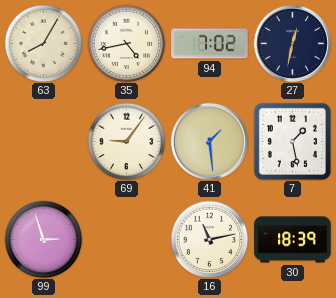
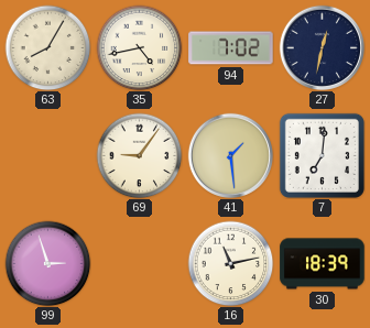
7: 1:28 -> 7:01 (322, 155)
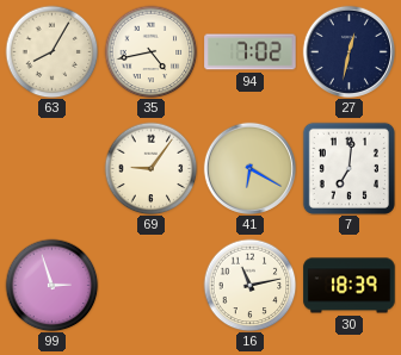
41: 1:29 -> 6:20 (249, 168)
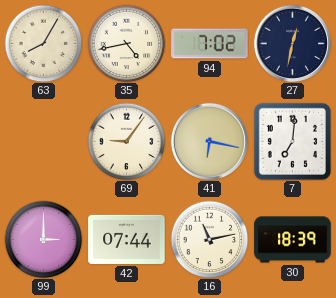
41: 6:20 -> 6:17 (209, 141)
99: 2:57 -> 3:00 (43, 239)
42: none -> 07:44 (127, 239)
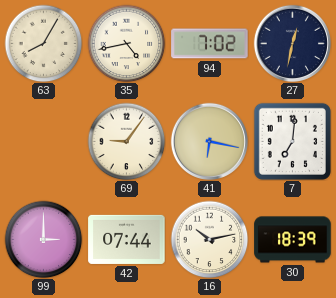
16: 11:13 -> 10:13 (209, 239)
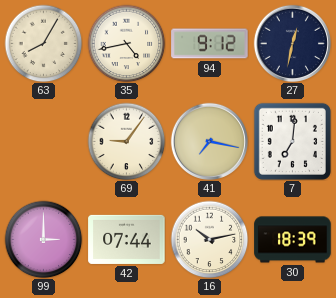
94: 7:02 -> 9:12 (210, 44)
41: 6:17 -> 7:17 (209, 141)
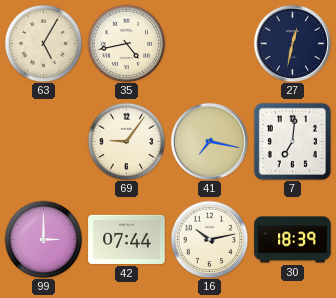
63: 8:05 -> 5:05 (43, 43)
94: 9:12 -> none (210, 44)
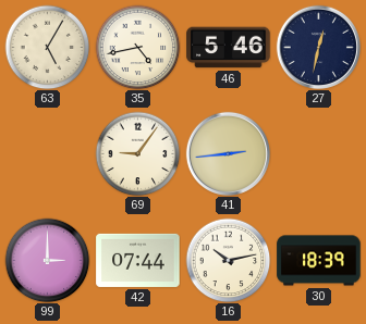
46: none -> 5:46 (229, 48)
41: 7:17 -> 2:44 (228, 153)
7: 7:01 -> none (292, 141)
